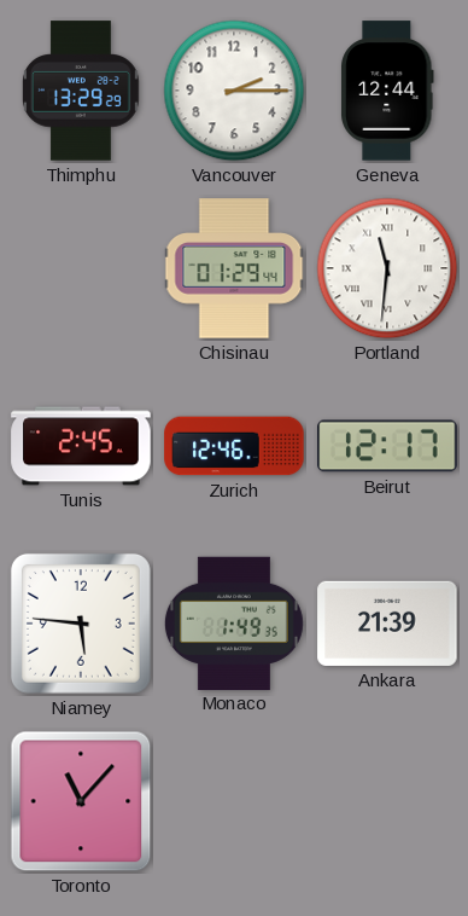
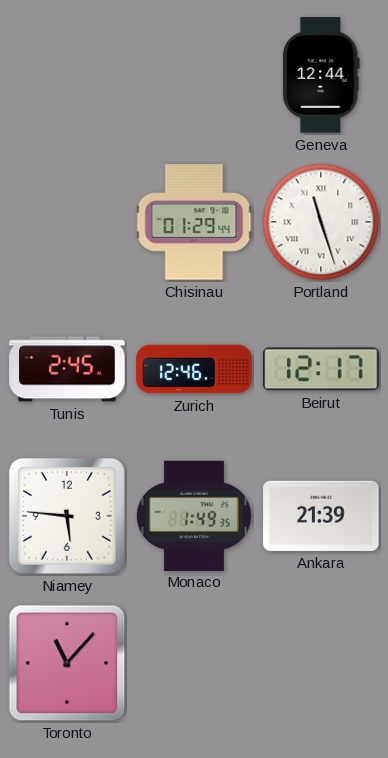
Thimphu: 13:29 -> none (82, 91)
Vancouver: 2:15 -> none (234, 91)
Portland: 11:31 -> 11:27 (321, 222)
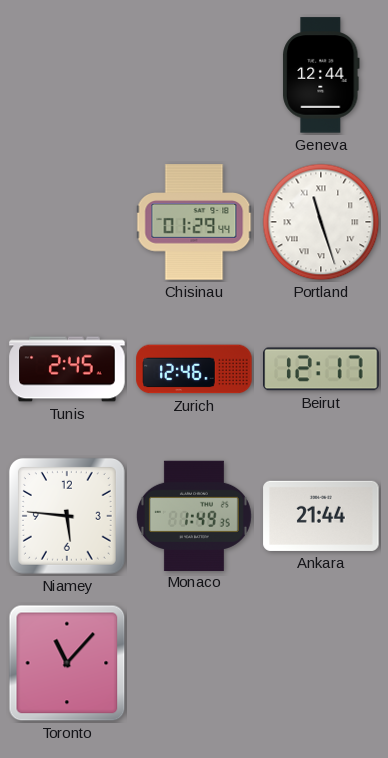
Ankara: 21:39 -> 21:44 (321, 516)
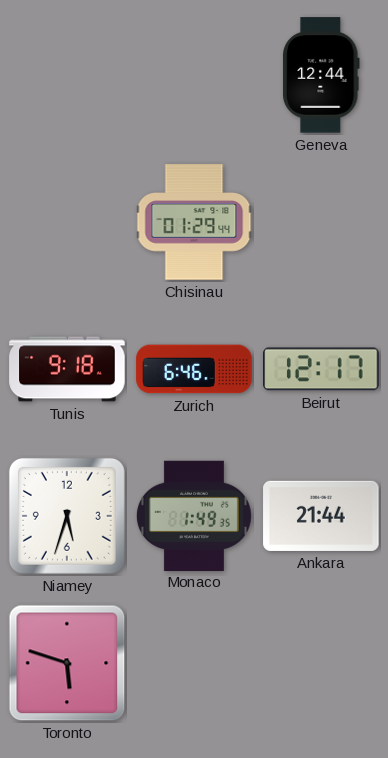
Portland: 11:27 -> none (321, 222)
Tunis: 2:45 -> 9:18 (67, 369)
Zurich: 12:46 -> 6:46 (194, 369)
Niamey: 5:46 -> 5:33 (67, 516)
Toronto: 11:07 -> 5:48 (67, 663)
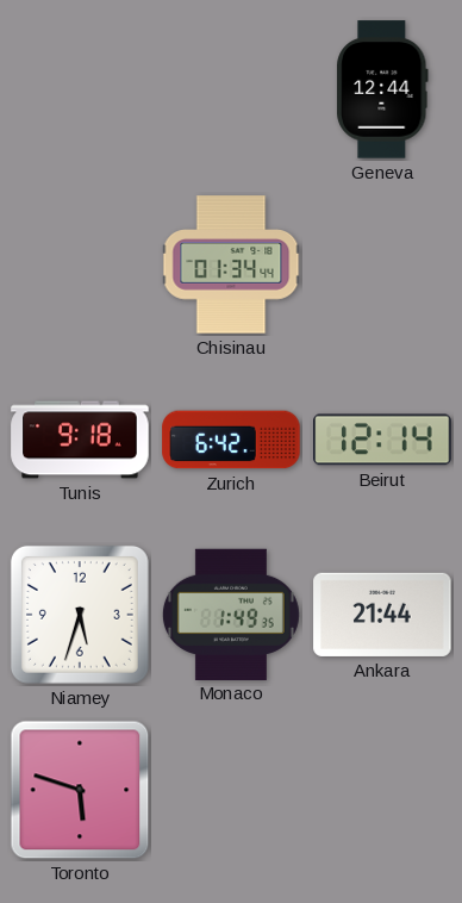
Chisinau: 01:29 -> 01:34 (231, 264)
Zurich: 6:46 -> 6:42 (231, 440)
Beirut: 12:17 -> 12:14 (382, 440)
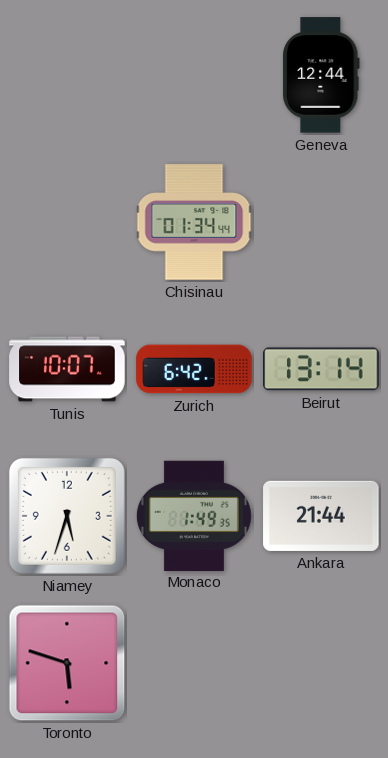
Tunis: 9:18 -> 10:07 (67, 369)
Beirut: 12:14 -> 13:14 (321, 369)
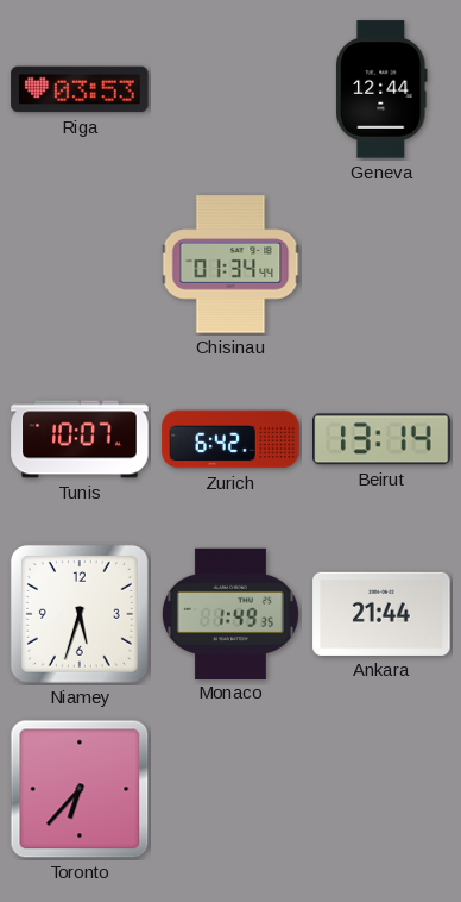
Riga: none -> 03:53 (80, 89)
Toronto: 5:48 -> 6:37 (80, 789)
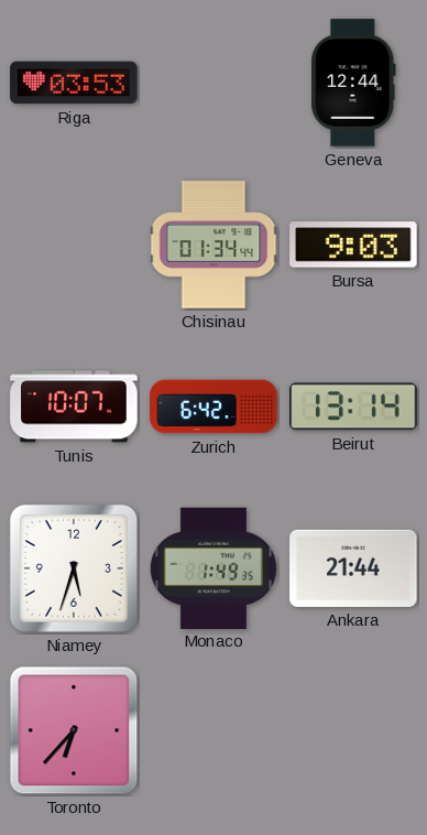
Bursa: none -> 9:03 (353, 245)
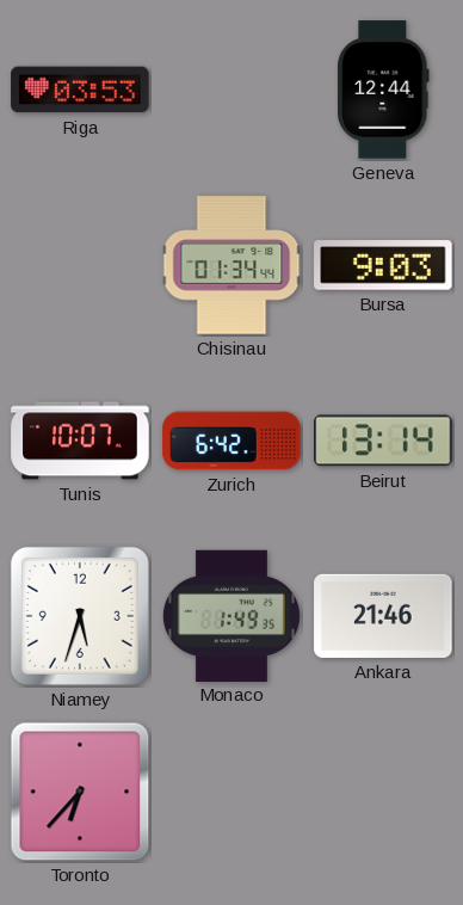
Ankara: 21:44 -> 21:46 (383, 616)
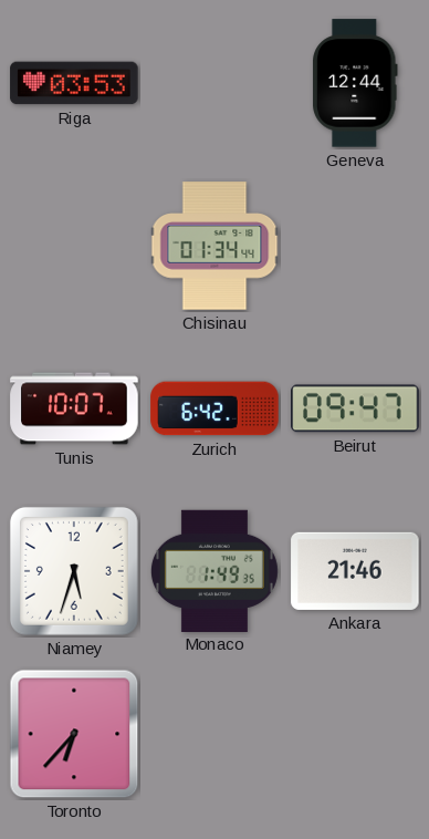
Bursa: 9:03 -> none (383, 265)
Beirut: 13:14 -> 09:47 (355, 408)
